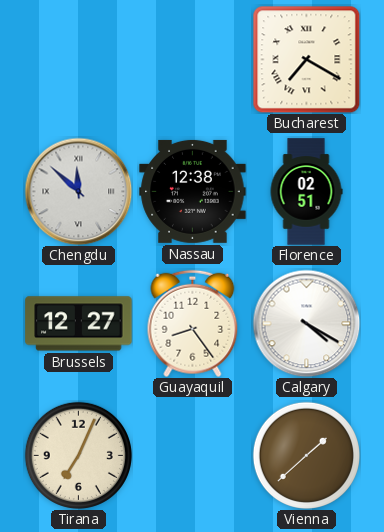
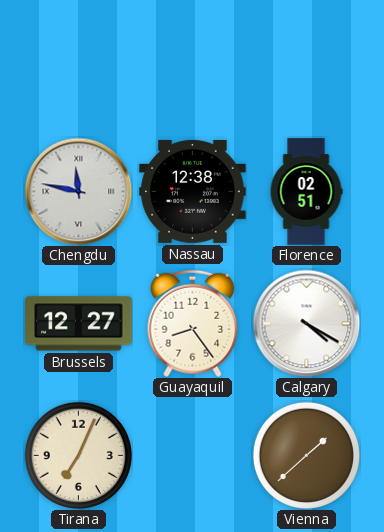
Bucharest: 7:20 -> none (306, 60)
Chengdu: 11:52 -> 11:47 (78, 191)
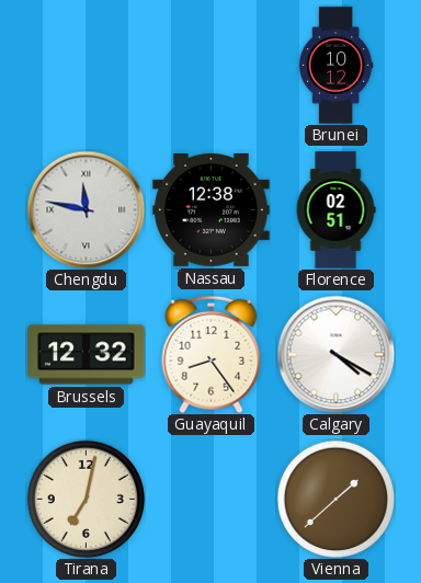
Brunei: none -> 10:12 (335, 66)
Brussels: 12:27 -> 12:32 (87, 355)
Tirana: 7:04 -> 7:02 (86, 499)
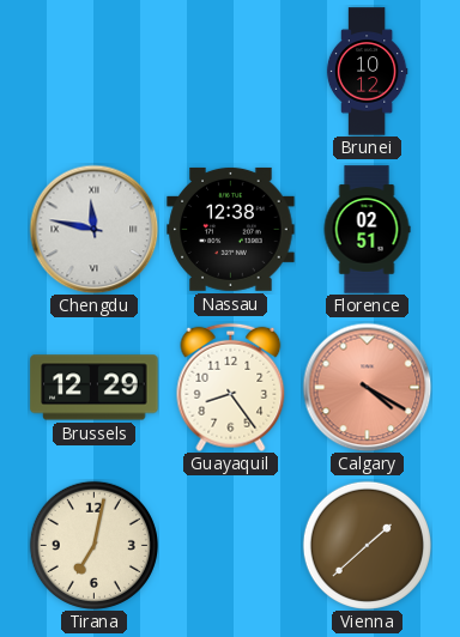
Brussels: 12:32 -> 12:29 (95, 388)
Calgary dial: white -> salmon (367, 387)
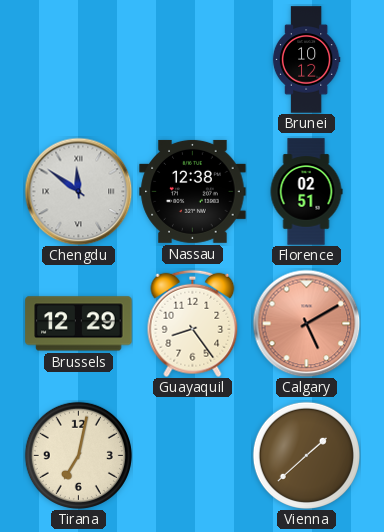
Chengdu: 11:47 -> 11:51 (78, 191)
Calgary: 4:20 -> 5:10 (306, 323)
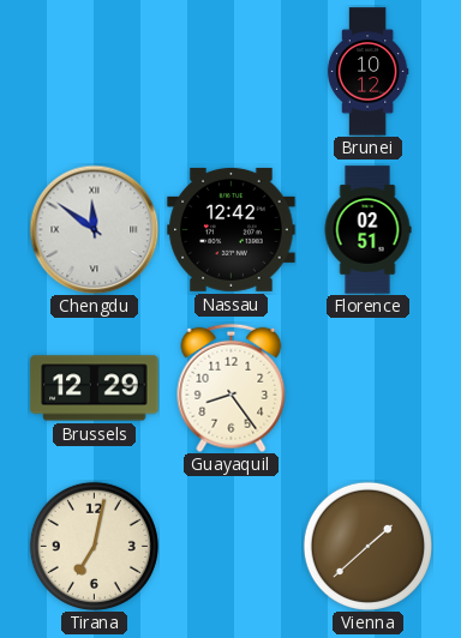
Nassau: 12:38 -> 12:42 (232, 229)
Calgary: 5:10 -> none (306, 323)
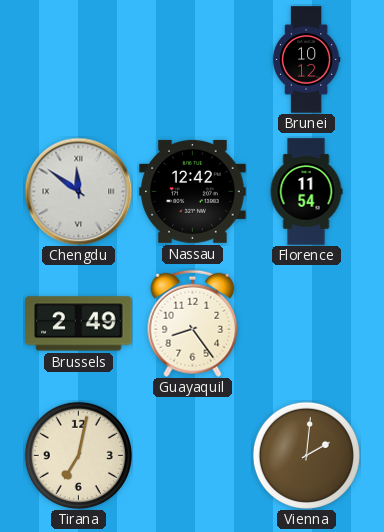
Florence: 02:51 -> 11:54 (306, 192)
Brussels: 12:29 -> 2:49 (79, 324)
Vienna: 1:38 -> 2:01 (306, 455)
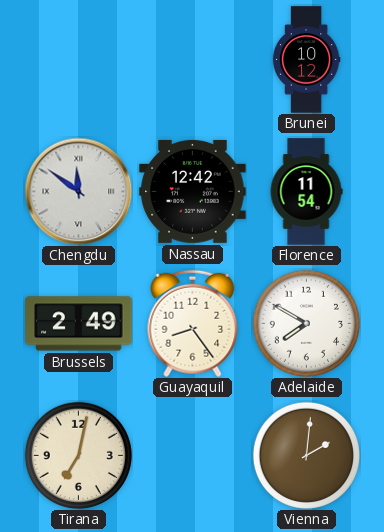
Adelaide: none -> 7:50 (306, 323)
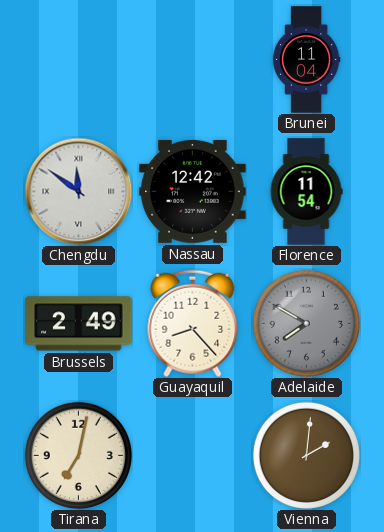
Brunei: 10:12 -> 11:04 (306, 60)
Guayaquil: 8:24 -> 8:23 (193, 323)
Adelaide dial: white -> grey (306, 323)
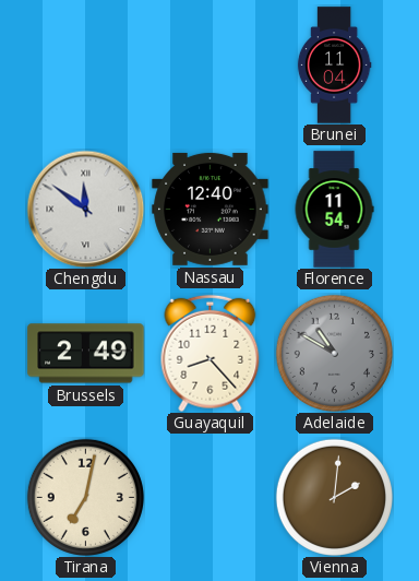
Nassau: 12:42 -> 12:40 (211, 209)
Adelaide: 7:50 -> 10:50 (334, 353)
